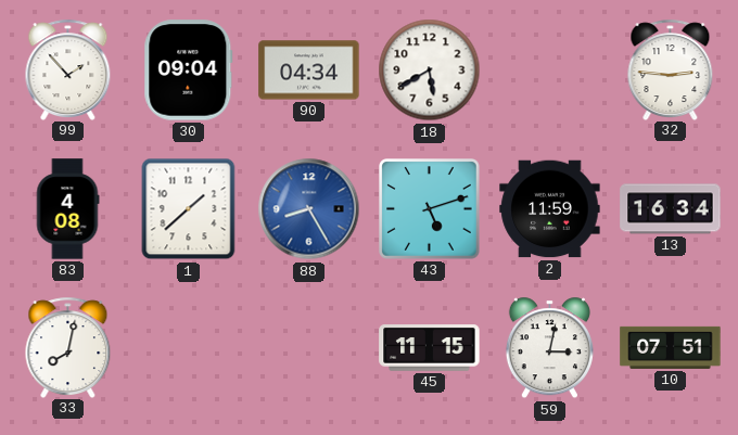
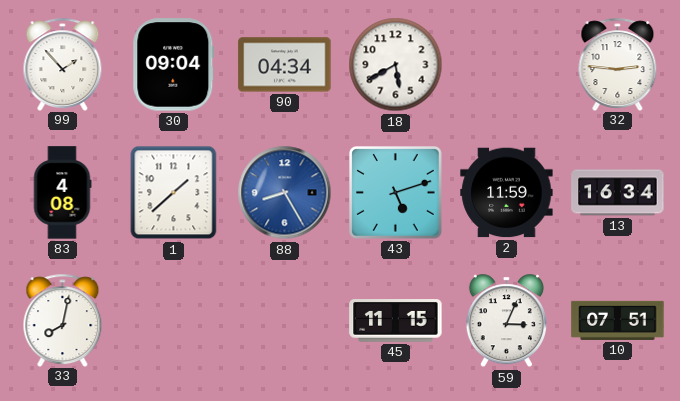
59: 3:02 -> 3:04 (506, 321)
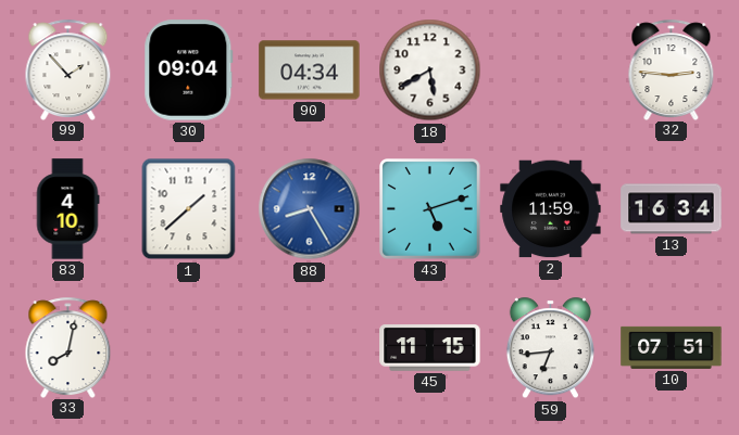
83: 4:08 -> 4:10 (67, 209)
59: 3:04 -> 6:44 (550, 348)
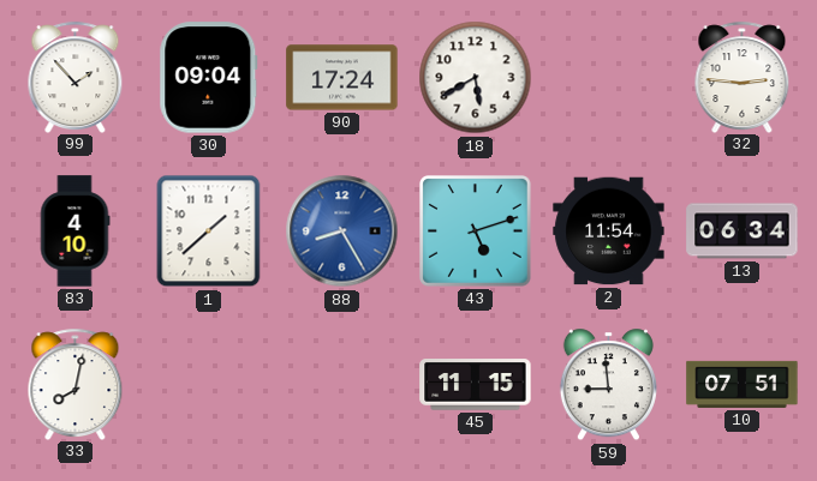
90: 04:34 -> 17:24 (342, 78)
2: 11:59 -> 11:54 (609, 232)
13: 16:34 -> 06:34 (743, 232)
59: 6:44 -> 8:59 (608, 385)
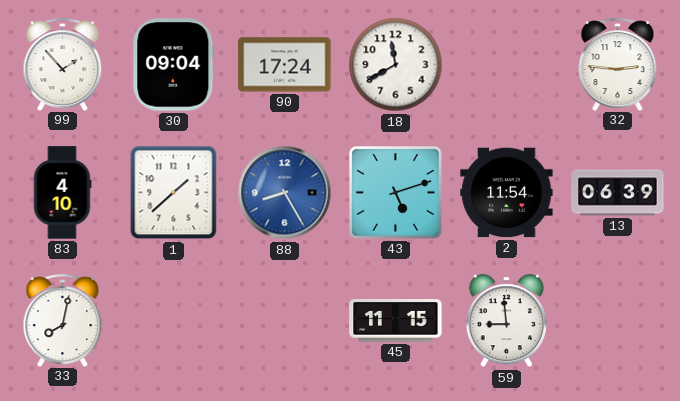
18: 5:40 -> 11:40 (396, 65)
13: 06:34 -> 06:39 (618, 193)
10: 07:51 -> none (743, 384)
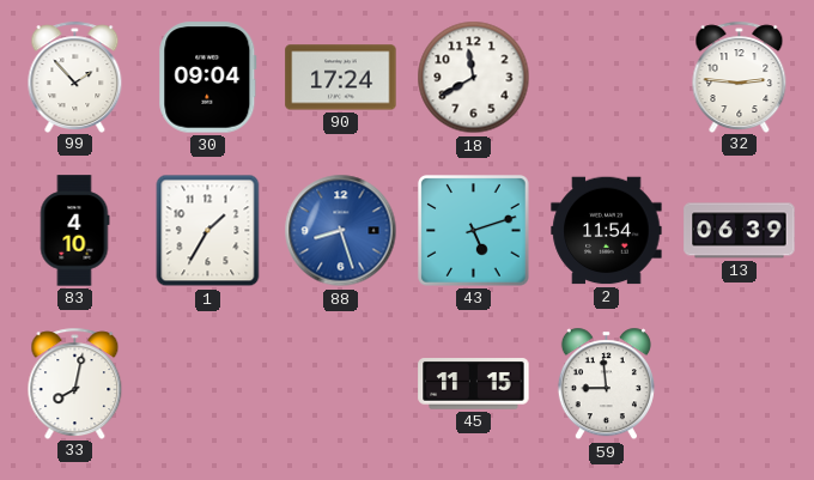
1: 1:38 -> 1:35 (208, 231)
88: 8:25 -> 8:27 (341, 231)
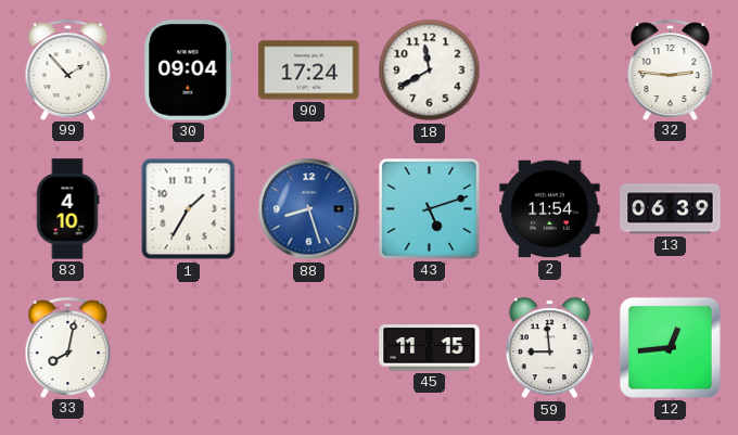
12: none -> 12:44 (670, 347)
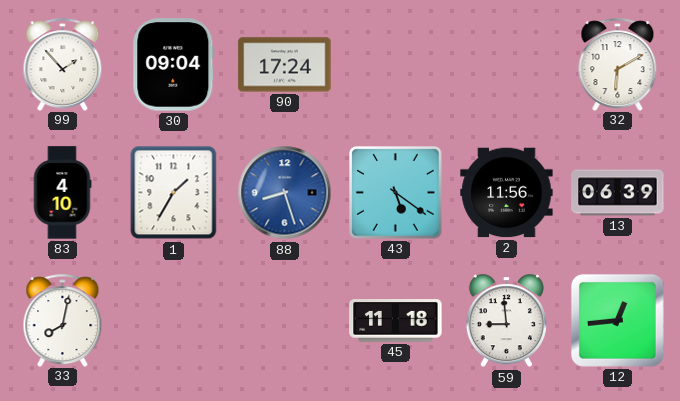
18: 11:40 -> none (430, 71)
32: 2:46 -> 6:10 (618, 64)
43: 5:12 -> 5:21 (396, 193)
2: 11:54 -> 11:56 (507, 193)
45: 11:15 -> 11:18 (396, 321)
